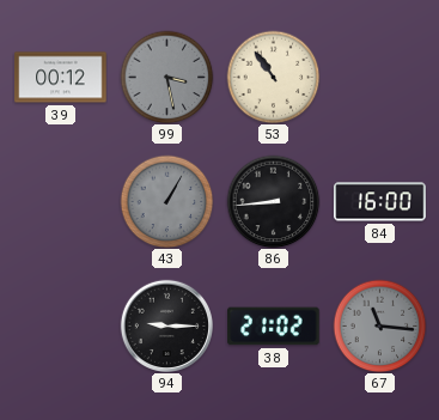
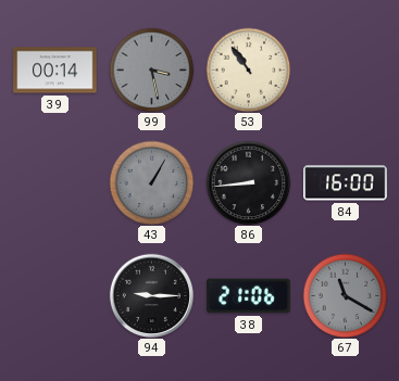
39: 00:12 -> 00:14 (55, 71)
38: 21:02 -> 21:06 (249, 296)
67: 11:16 -> 11:20 (345, 295)
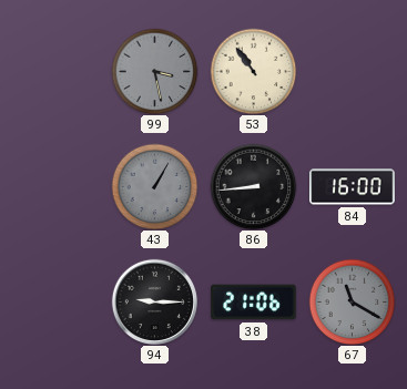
39: 00:14 -> none (55, 71)
